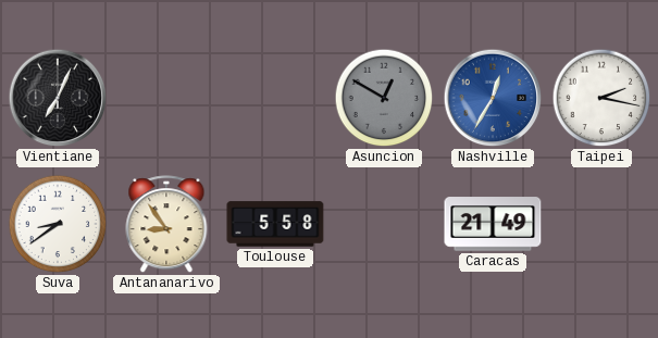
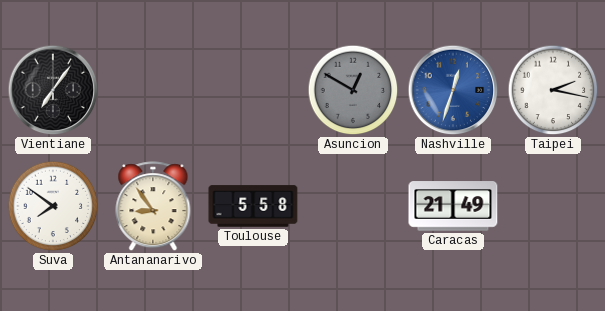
Vientiane: 7:04 -> 7:06 (53, 90)
Nashville: 12:35 -> 12:33 (453, 90)
Suva: 8:39 -> 7:51 (53, 206)
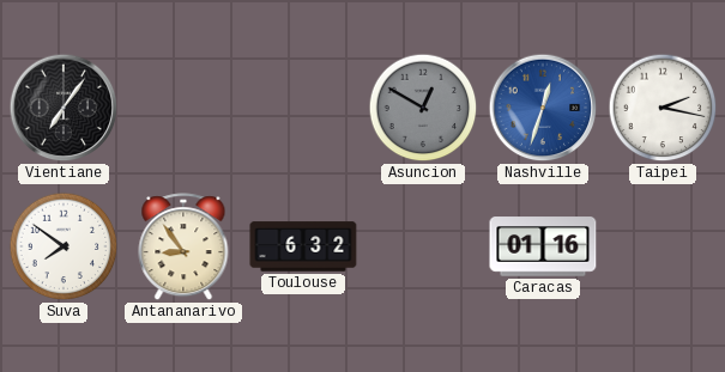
Toulouse: 5:58 -> 6:32 (303, 246)
Caracas: 21:49 -> 01:16 (543, 246)
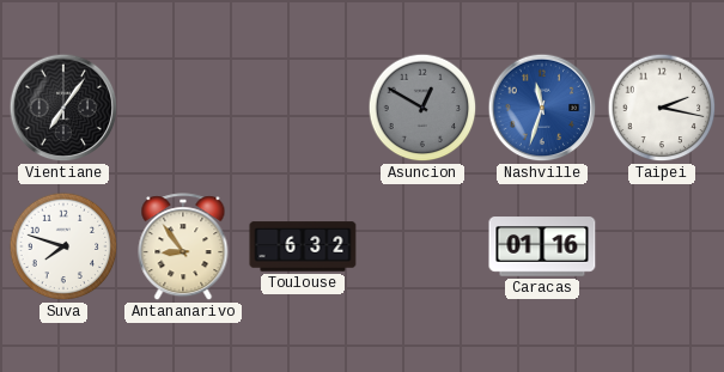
Nashville: 12:33 -> 11:33 (542, 108)
Suva: 7:51 -> 7:48 (63, 246)
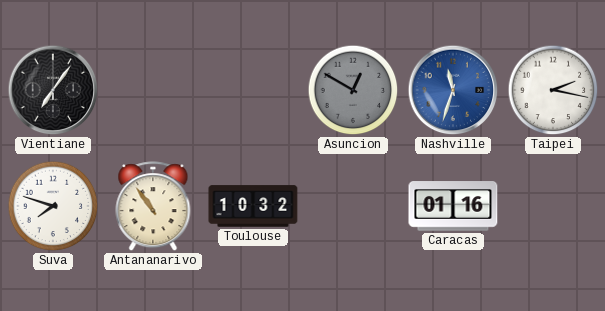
Antananarivo: 8:54 -> 10:54 (153, 207)
Toulouse: 6:32 -> 10:32 (253, 206)
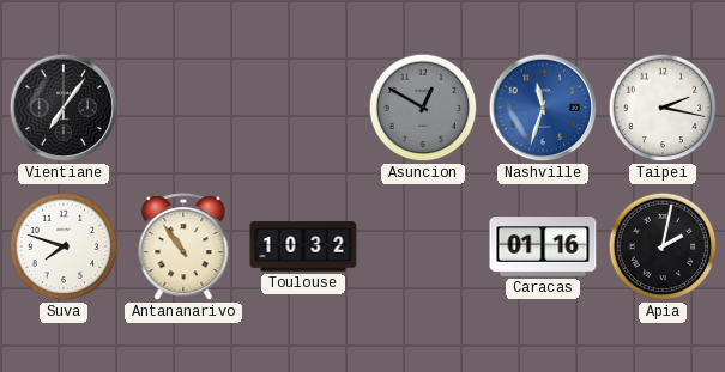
Apia: none -> 2:02 (663, 246)
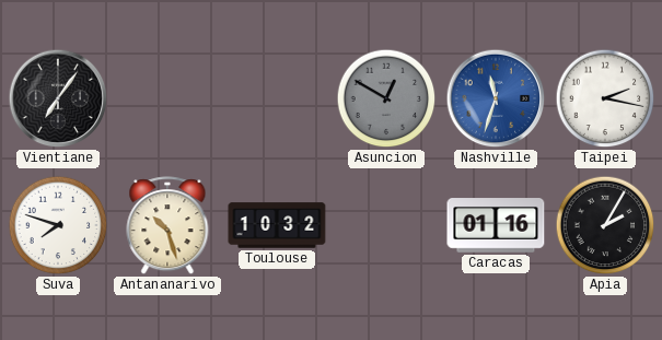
Antananarivo: 10:54 -> 10:27 (167, 226)
Apia: 2:02 -> 2:05 (605, 225)
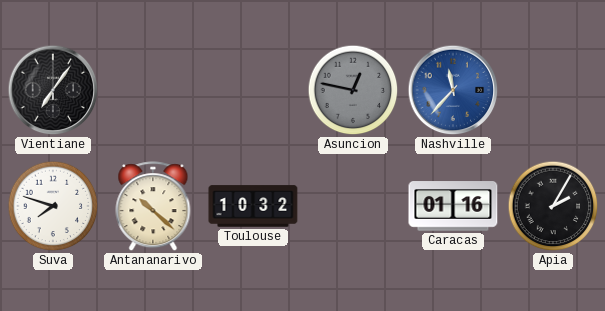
Asuncion: 12:50 -> 12:47 (353, 90)
Nashville: 11:33 -> 11:37 (453, 90)
Taipei: 2:17 -> none (605, 98)
Antananarivo: 10:27 -> 10:22 (153, 207)
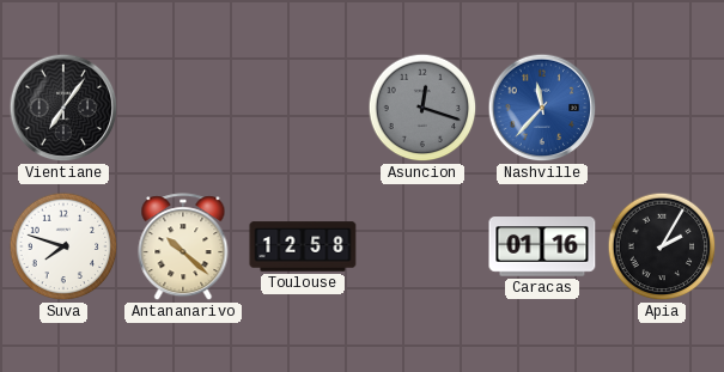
Asuncion: 12:47 -> 12:18 (422, 108)
Toulouse: 10:32 -> 12:58 (303, 246)
